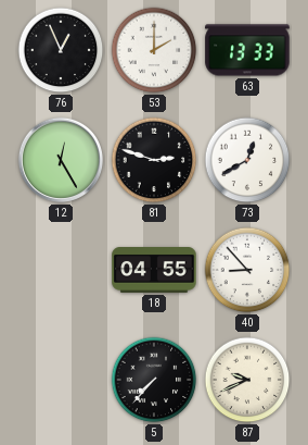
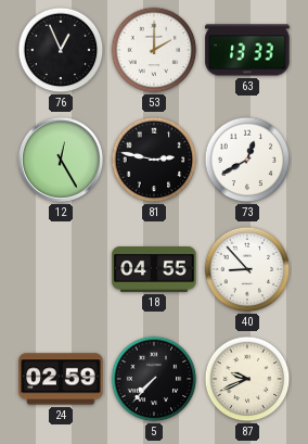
81: 2:48 -> 2:47 (154, 160)
24: none -> 02:59 (61, 379)
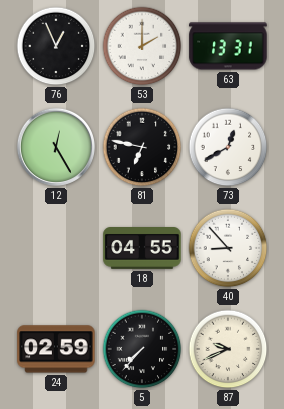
63: 13:33 -> 13:31 (228, 46)
81: 2:47 -> 6:47 (142, 147)
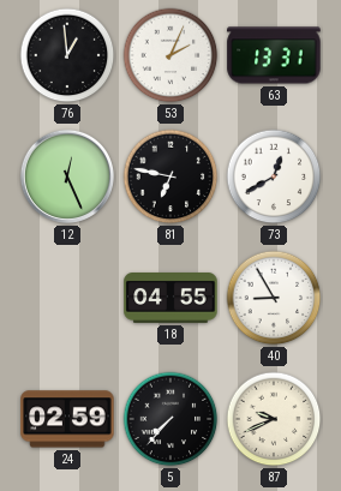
76: 12:56 -> 12:59 (67, 55)
53: 2:00 -> 2:04 (170, 55)
12: 12:25 -> 12:26 (67, 176)
40: 8:53 -> 8:55 (274, 298)
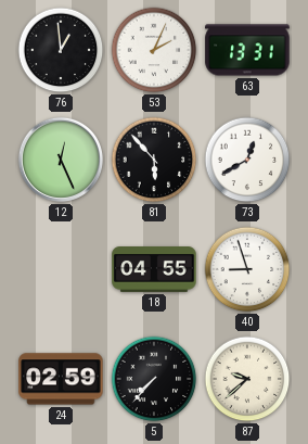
81: 6:47 -> 5:53 (154, 160)
40: 8:55 -> 8:57 (247, 269)
87: 9:41 -> 9:38 (247, 379)
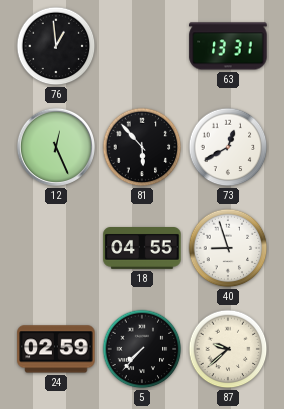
53: 2:04 -> none (154, 50)
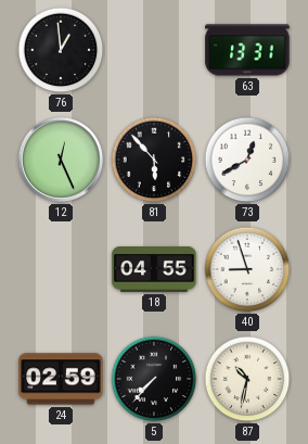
87: 9:38 -> 10:32 (247, 379)
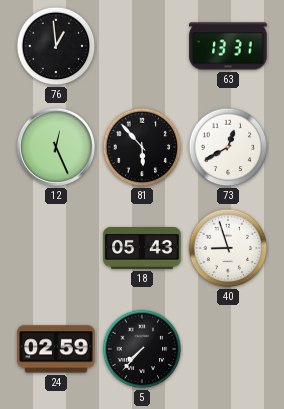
18: 04:55 -> 05:43 (142, 249)
87: 10:32 -> none (247, 379)
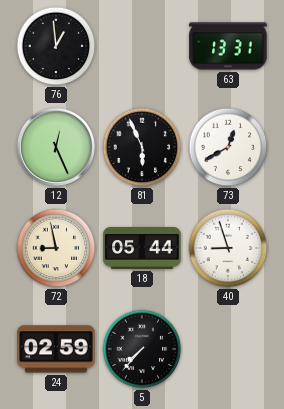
81: 5:53 -> 5:56 (142, 147)
72: none -> 8:58 (56, 248)
18: 05:43 -> 05:44 (142, 249)
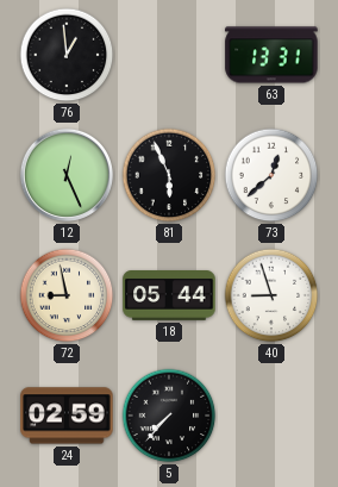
73: 12:40 -> 12:38 (271, 175)
